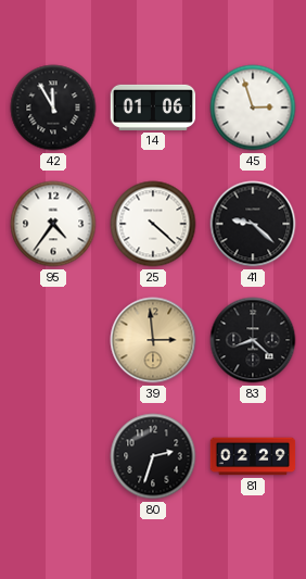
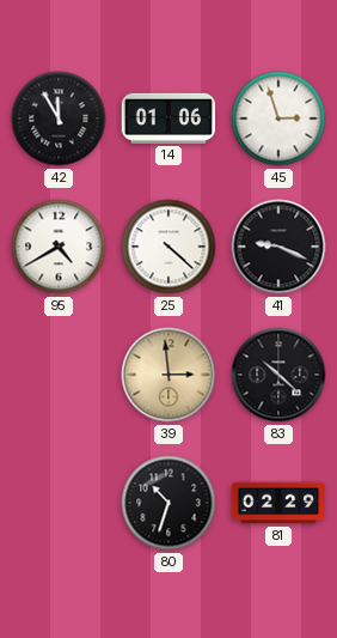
95: 4:36 -> 4:40 (59, 247)
41: 9:22 -> 9:19 (278, 247)
83: 8:22 -> 10:22 (278, 375)
80: 2:33 -> 10:33 (168, 503)
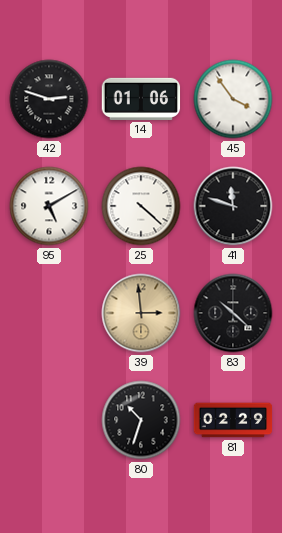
42: 11:55 -> 2:48 (49, 99)
45: 2:57 -> 3:54 (233, 99)
95: 4:40 -> 5:10 (49, 206)
41: 9:19 -> 11:48 (233, 206)
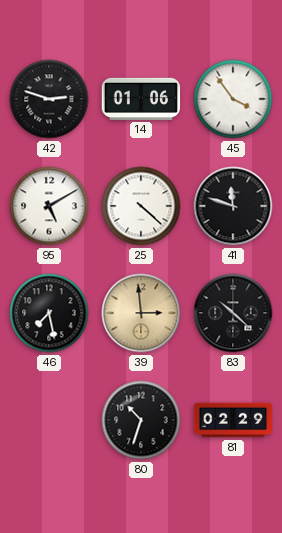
46: none -> 7:28 (49, 313)
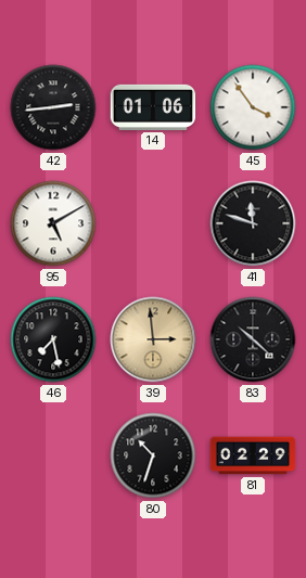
42: 2:48 -> 2:44 (53, 107)
25: 4:22 -> none (141, 206)
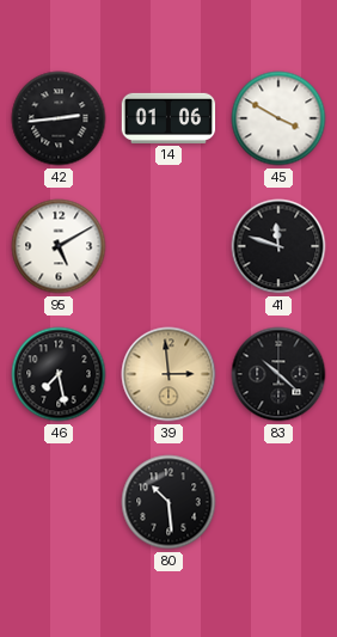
45: 3:54 -> 3:50 (278, 118)
80: 10:33 -> 10:29 (168, 502)
81: 02:29 -> none (253, 455)
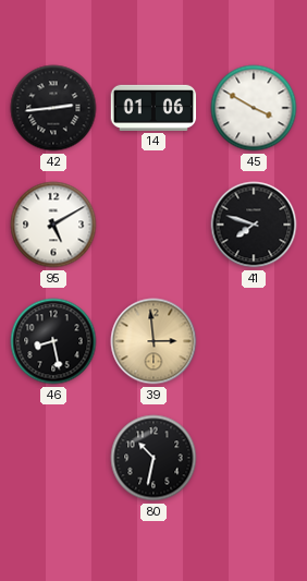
41: 11:48 -> 7:48 (254, 225)
46: 7:28 -> 8:28 (53, 341)
83: 10:22 -> none (278, 374)
80: 10:29 -> 10:32 (153, 458)
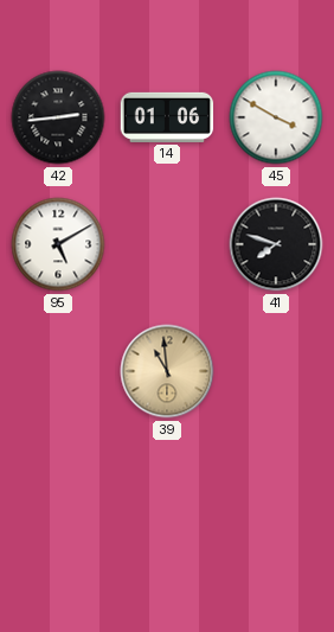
46: 8:28 -> none (53, 341)
39: 2:59 -> 10:59 (167, 371)
80: 10:32 -> none (153, 458)
